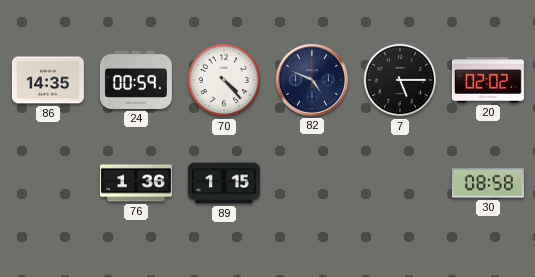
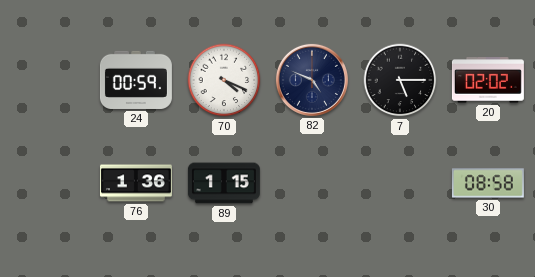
86: 14:35 -> none (48, 80)
70: 4:23 -> 4:19 (224, 80)
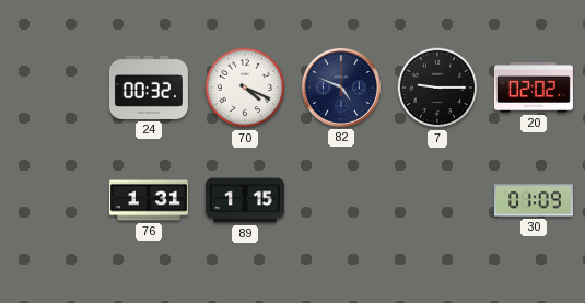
24: 00:59 -> 00:32 (149, 88)
7: 5:15 -> 9:15 (437, 88)
76: 1:36 -> 1:31 (149, 200)
30: 08:58 -> 01:09 (534, 200)
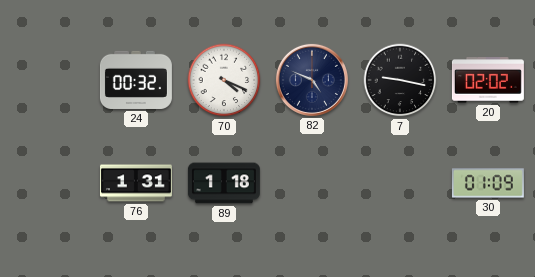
7: 9:15 -> 9:17 (400, 80)
89: 1:15 -> 1:18 (224, 183)
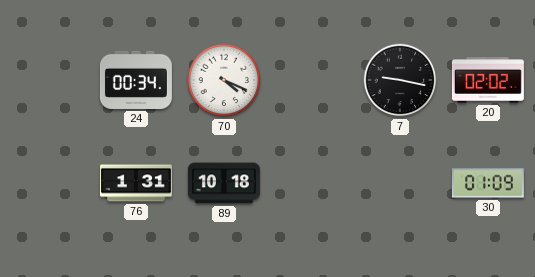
24: 00:32 -> 00:34 (136, 80)
82: 4:49 -> none (312, 80)
89: 1:18 -> 10:18 (224, 183)
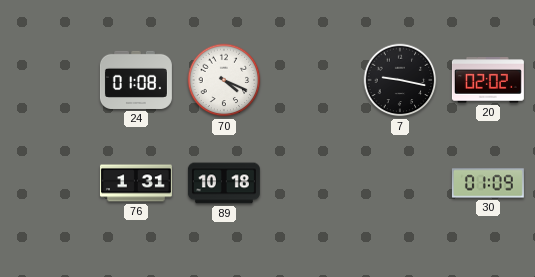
24: 00:34 -> 01:08 (136, 80)
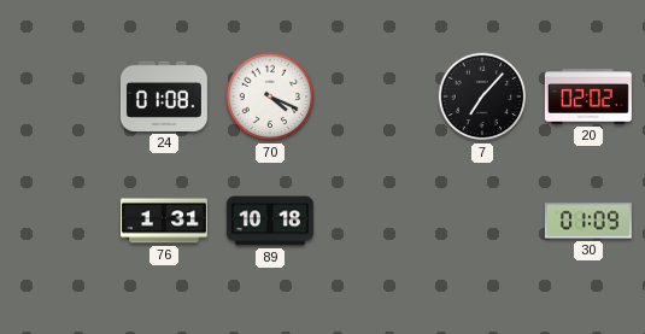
7: 9:17 -> 7:07 (482, 96)
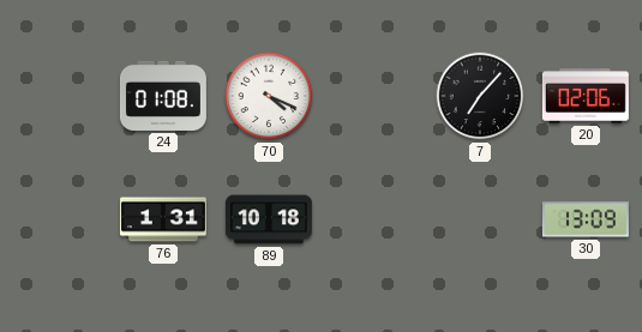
20: 02:02 -> 02:06 (586, 96)
30: 01:09 -> 13:09 (586, 219)
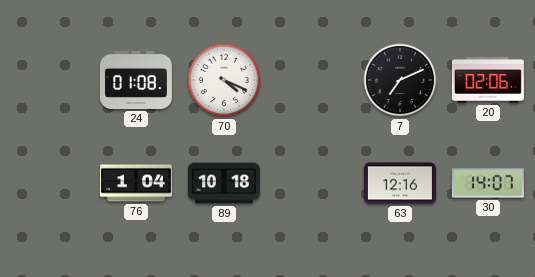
7: 7:07 -> 7:11 (400, 80)
76: 1:31 -> 1:04 (136, 183)
63: none -> 12:16 (400, 183)
30: 13:09 -> 14:07 (488, 183)
